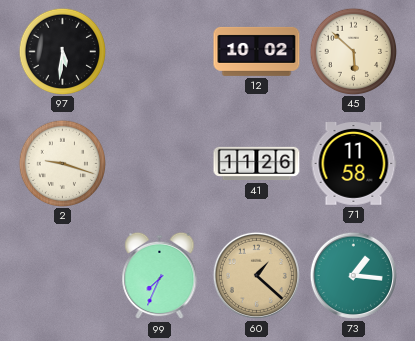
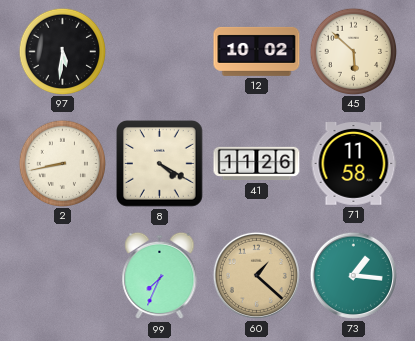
2: 9:18 -> 8:43 (62, 163)
8: none -> 4:20 (160, 164)
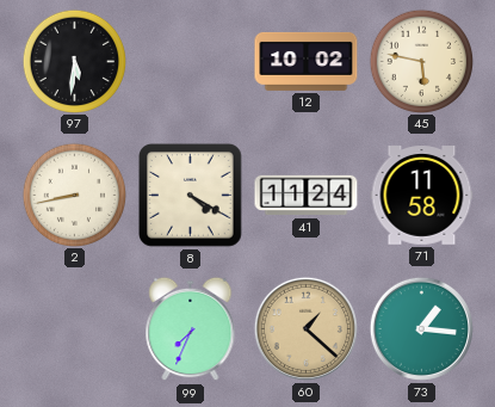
45: 5:52 -> 5:47 (421, 61)
41: 11:26 -> 11:24 (307, 196)
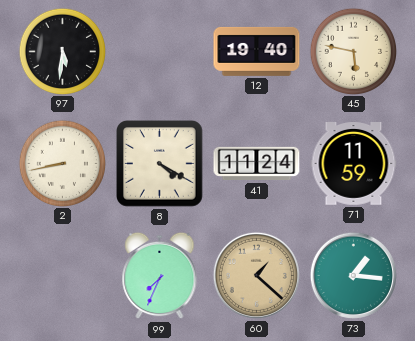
12: 10:02 -> 19:40 (257, 51)
71: 11:58 -> 11:59 (354, 164)
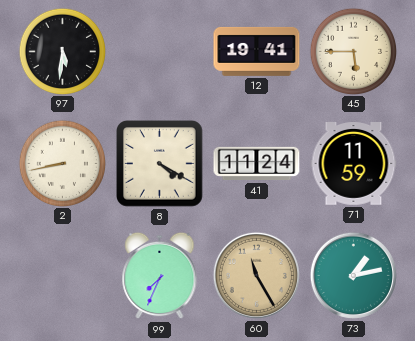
12: 19:40 -> 19:41 (257, 51)
45: 5:47 -> 5:45 (353, 51)
60: 1:22 -> 11:25 (256, 275)
73: 1:16 -> 1:13 (353, 275)
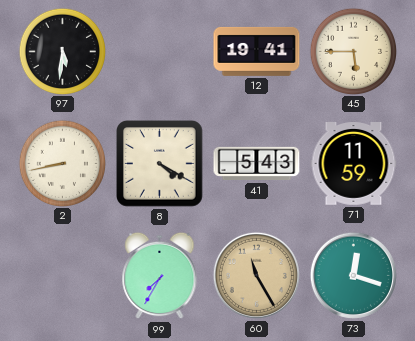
41: 11:24 -> 5:43 (257, 164)
99: 7:34 -> 7:35 (160, 276)
73: 1:13 -> 12:18 (353, 275)
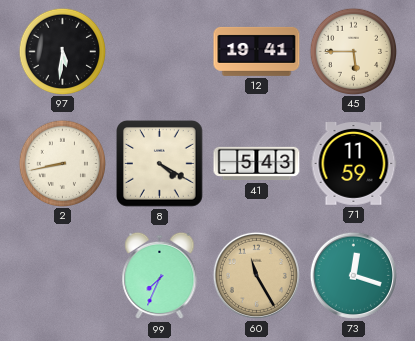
99: 7:35 -> 7:34 (160, 276)
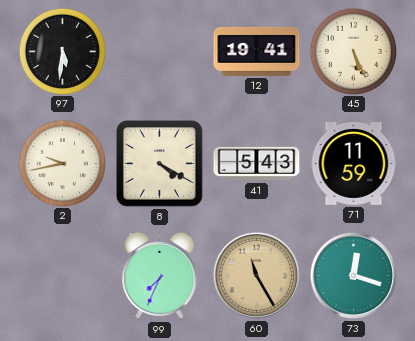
45: 5:45 -> 5:26 (353, 51)
2: 8:43 -> 9:43 (62, 163)
